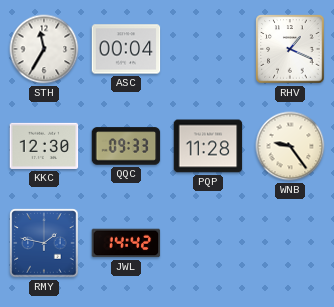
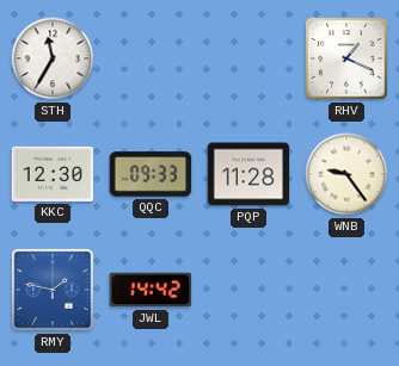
ASC: 00:04 -> none (126, 49)
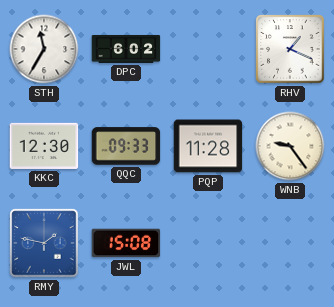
DPC: none -> 6:02 (126, 49)
JWL: 14:42 -> 15:08 (126, 243)
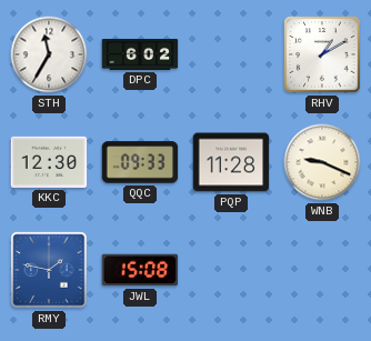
RHV: 1:19 -> 1:10 (322, 54)
WNB: 9:24 -> 9:19 (322, 162)
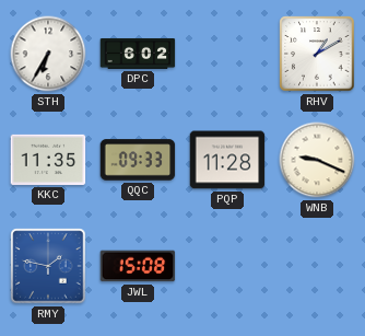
STH: 11:35 -> 6:35 (48, 54)
KKC: 12:30 -> 11:35 (48, 160)
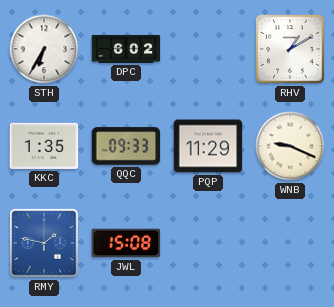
KKC: 11:35 -> 1:35 (44, 146)
PQP: 11:28 -> 11:29 (208, 146)
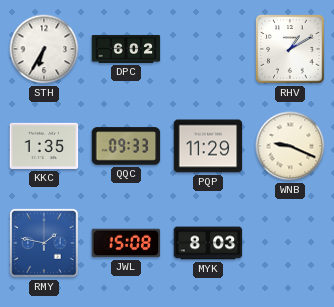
MYK: none -> 8:03 (208, 243)
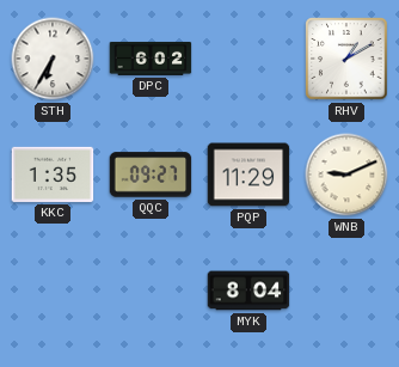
QQC: 09:33 -> 09:27 (151, 175)
WNB: 9:19 -> 9:11 (346, 175)
RMY: 1:47 -> none (44, 243)
JWL: 15:08 -> none (126, 243)
MYK: 8:03 -> 8:04 (248, 290)
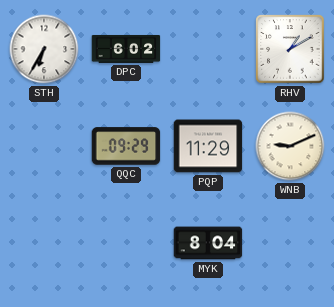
KKC: 1:35 -> none (53, 175)
QQC: 09:27 -> 09:29 (126, 146)
